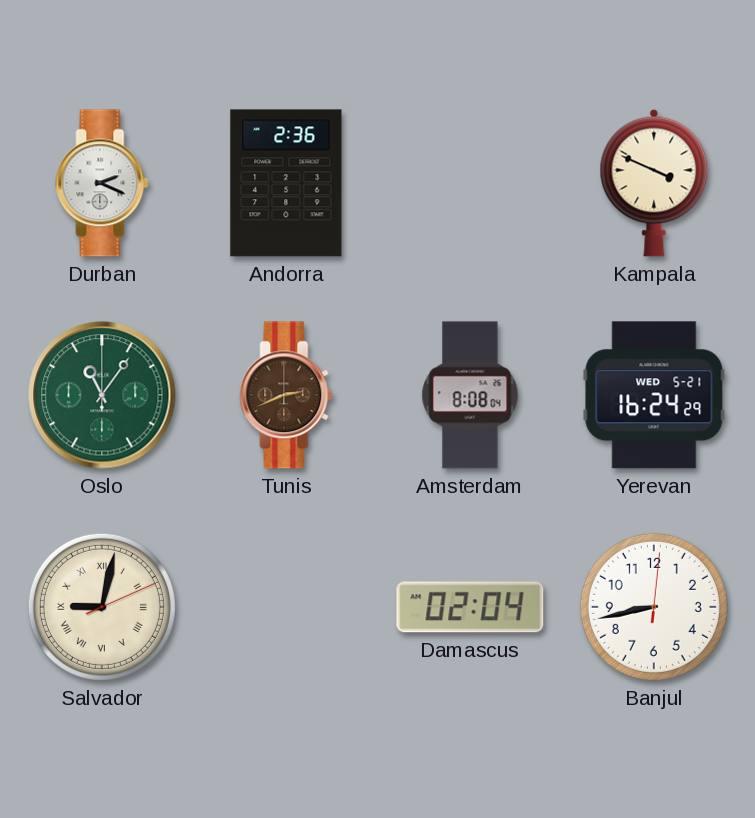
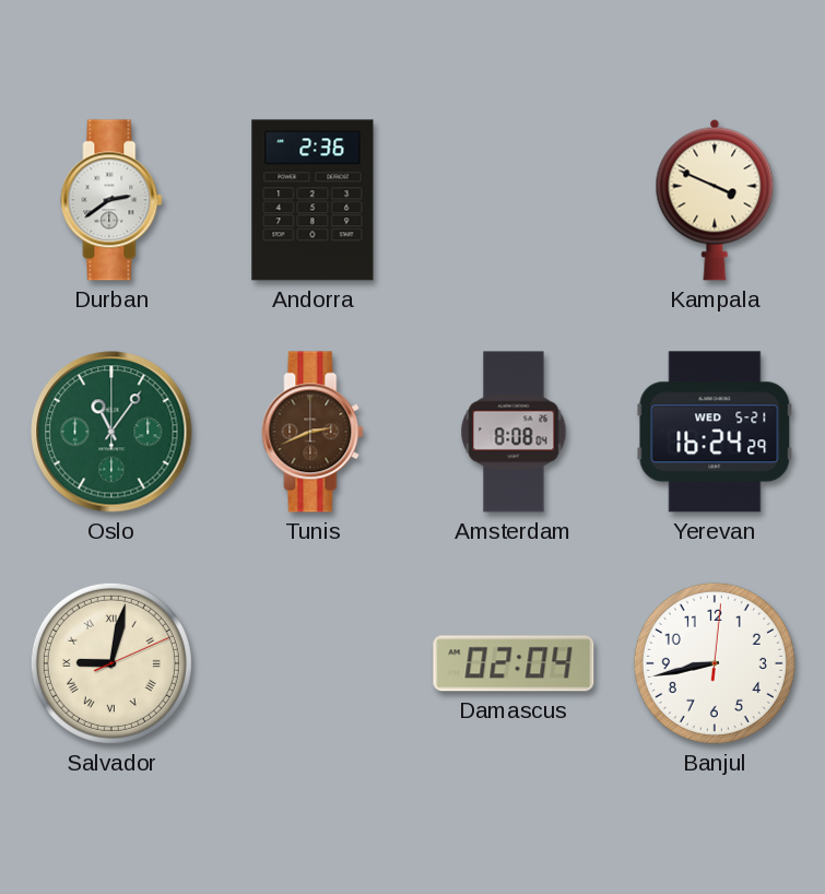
Durban: 2:19 -> 2:39 (111, 200)
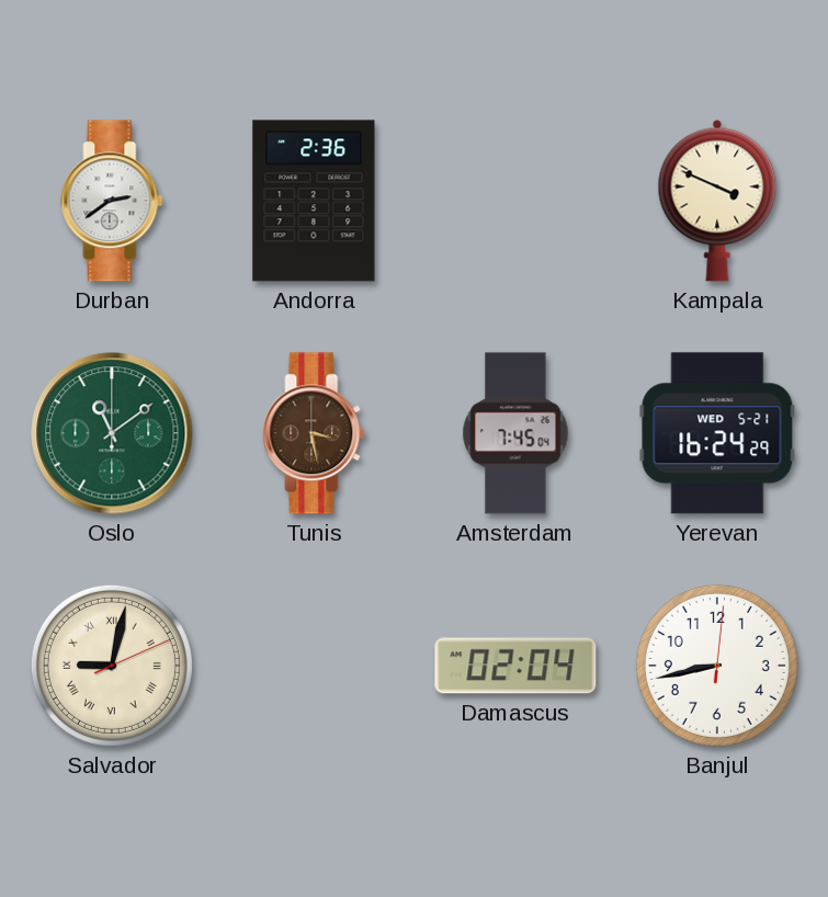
Oslo: 11:06 -> 11:09 (112, 433)
Tunis: 2:41 -> 3:28 (314, 433)
Amsterdam: 8:08 -> 7:45 (515, 433)
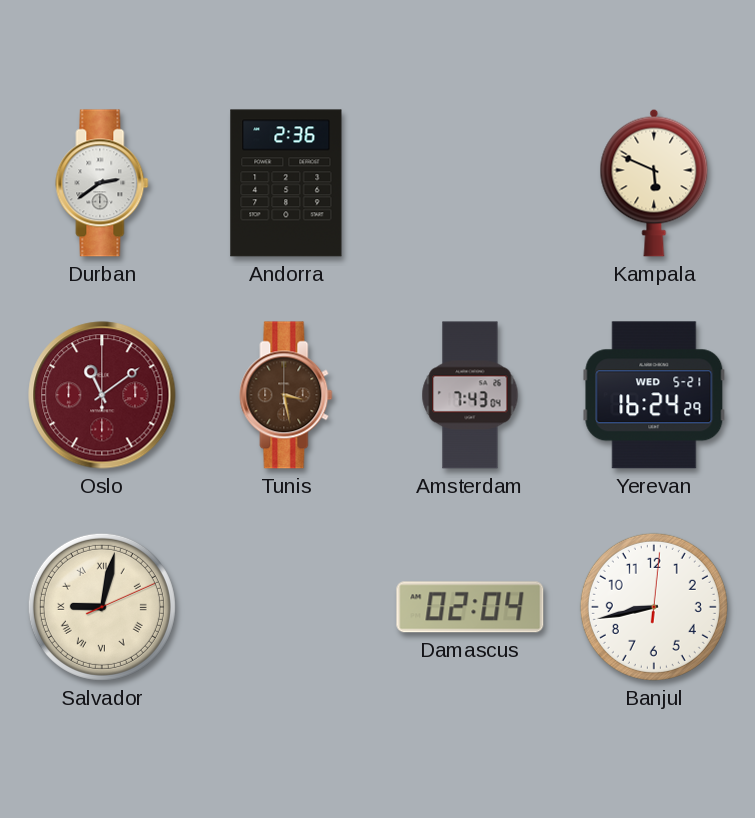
Kampala: 3:49 -> 5:49 (654, 183)
Oslo dial: green -> burgundy (102, 395)
Amsterdam: 7:45 -> 7:43 (470, 395)
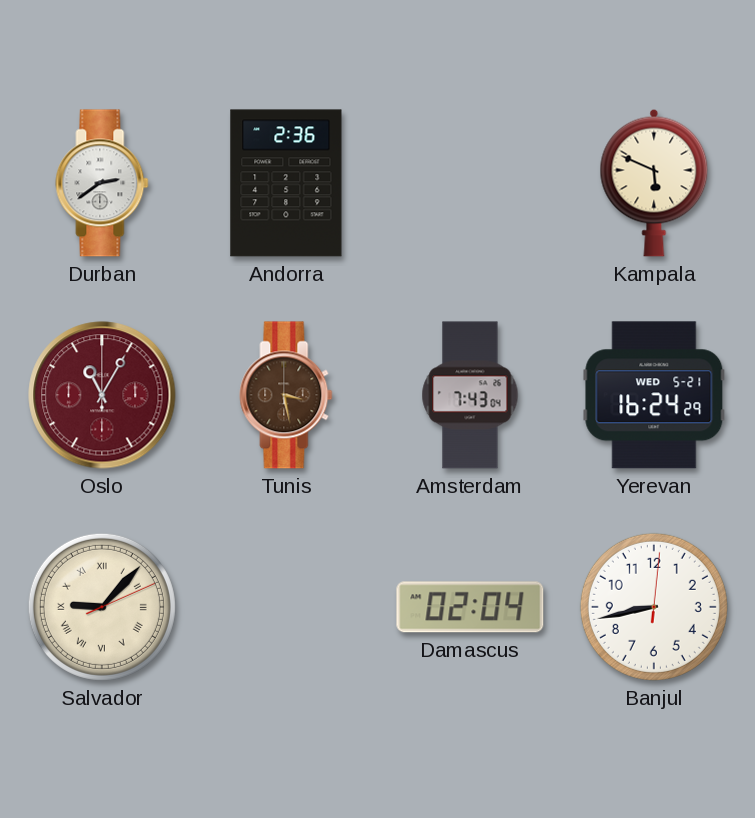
Oslo: 11:09 -> 11:05 (102, 395)
Salvador: 9:02 -> 9:07 (102, 607)
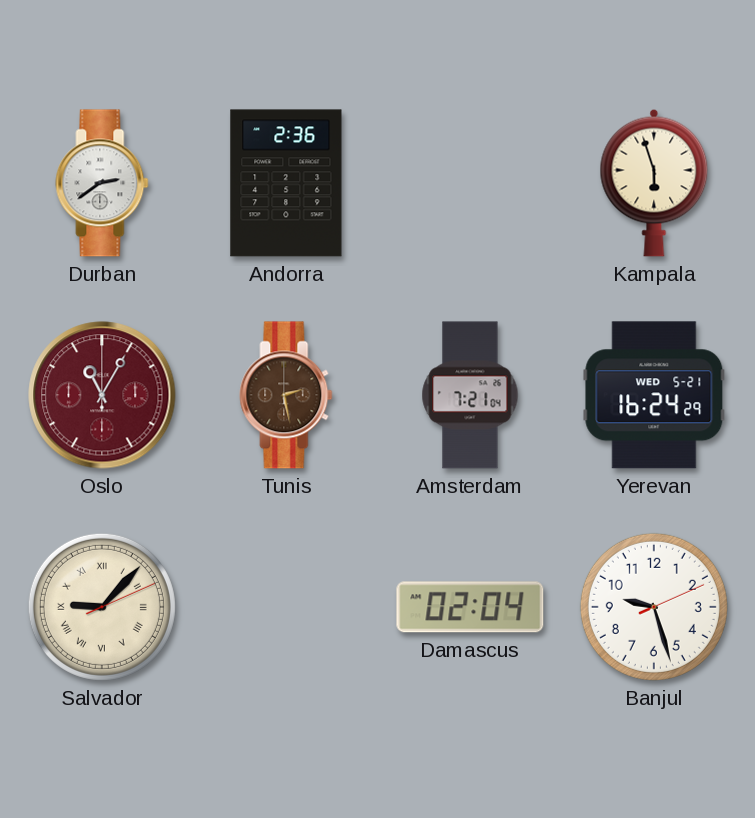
Kampala: 5:49 -> 5:57 (654, 183)
Tunis: 3:28 -> 2:28 (286, 395)
Amsterdam: 7:43 -> 7:21 (470, 395)
Banjul: 8:43 -> 9:27 (654, 607)
